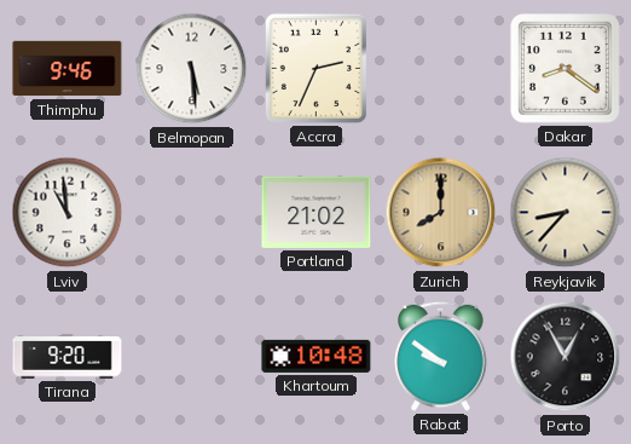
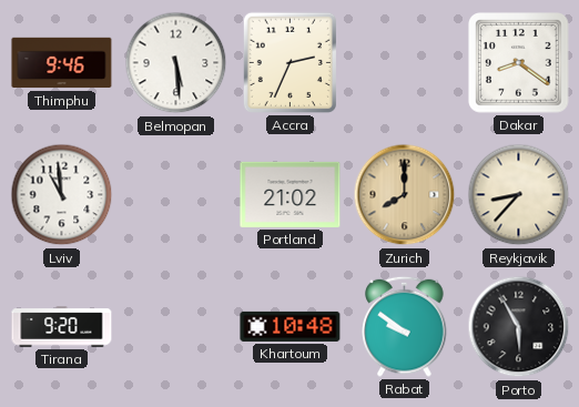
Porto: 12:55 -> 5:55 (519, 327)
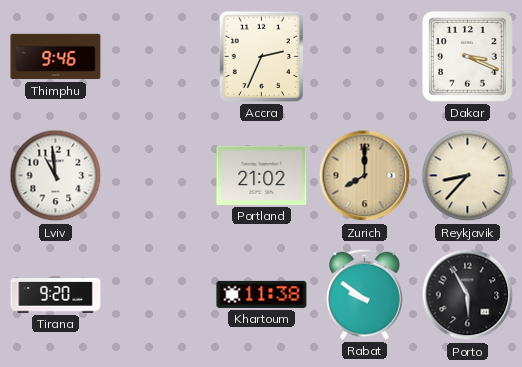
Belmopan: 5:29 -> none (176, 63)
Dakar: 8:21 -> 3:19 (468, 57)
Khartoum: 10:48 -> 11:38 (262, 294)
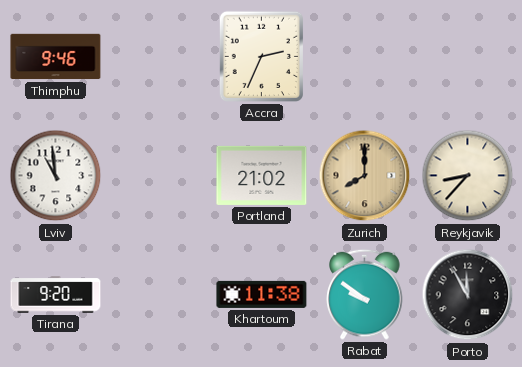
Dakar: 3:19 -> none (468, 57)
Porto: 5:55 -> 11:55 (468, 295)
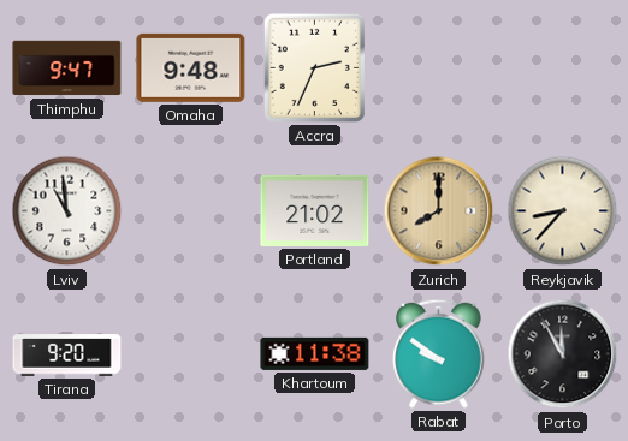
Thimphu: 9:46 -> 9:47 (67, 68)
Omaha: none -> 9:48 (191, 67)
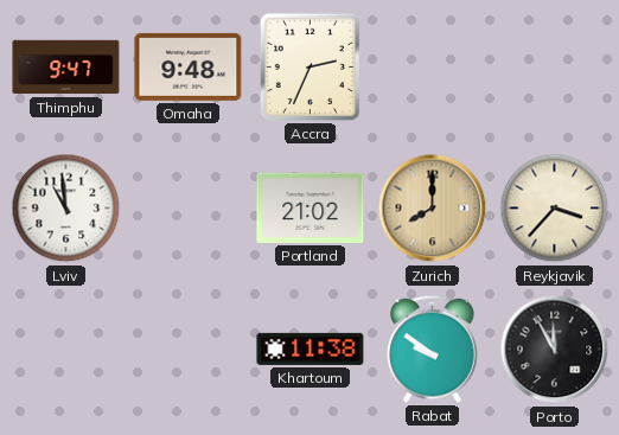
Reykjavik: 8:37 -> 3:37 (555, 209)
Tirana: 9:20 -> none (67, 354)
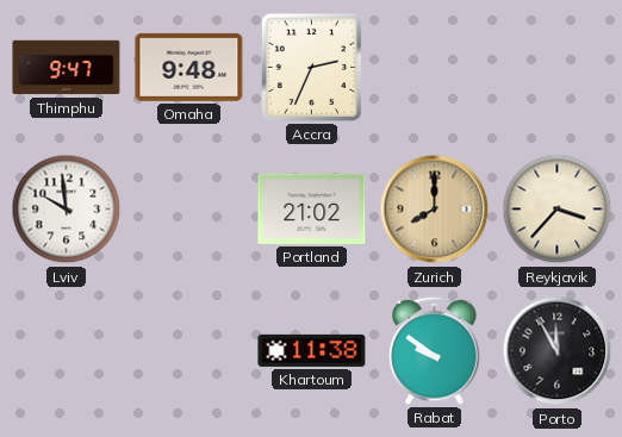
Lviv: 10:59 -> 9:59 (67, 210)
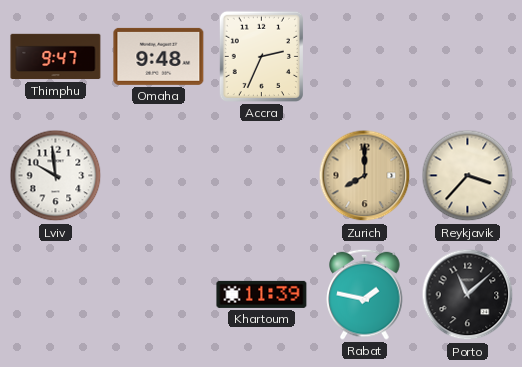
Portland: 21:02 -> none (312, 208)
Khartoum: 11:38 -> 11:39 (262, 294)
Rabat: 9:51 -> 1:47 (365, 294)
Porto: 11:55 -> 11:08 (468, 295)
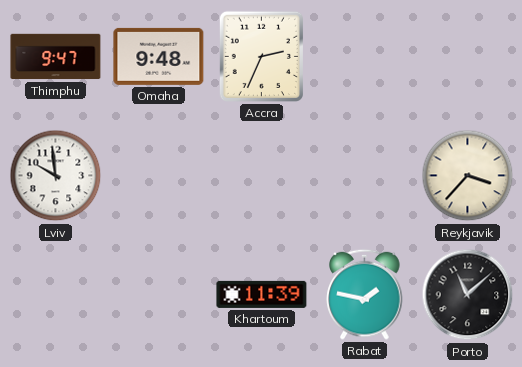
Zurich: 8:00 -> none (365, 176)
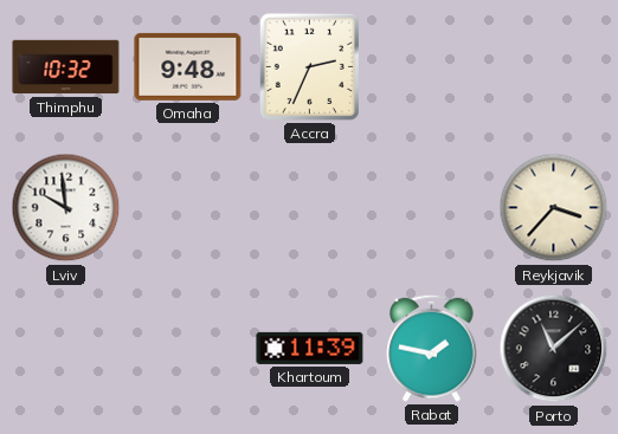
Thimphu: 9:47 -> 10:32 (66, 67)
